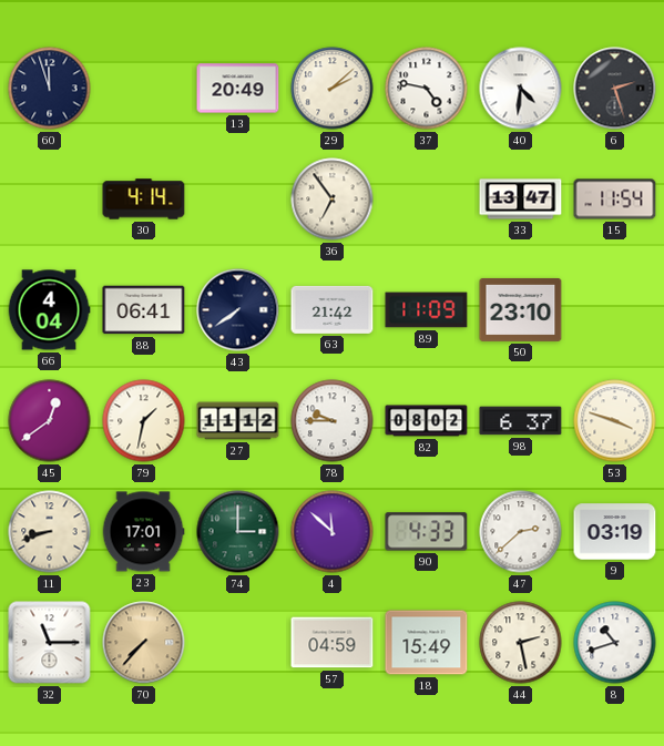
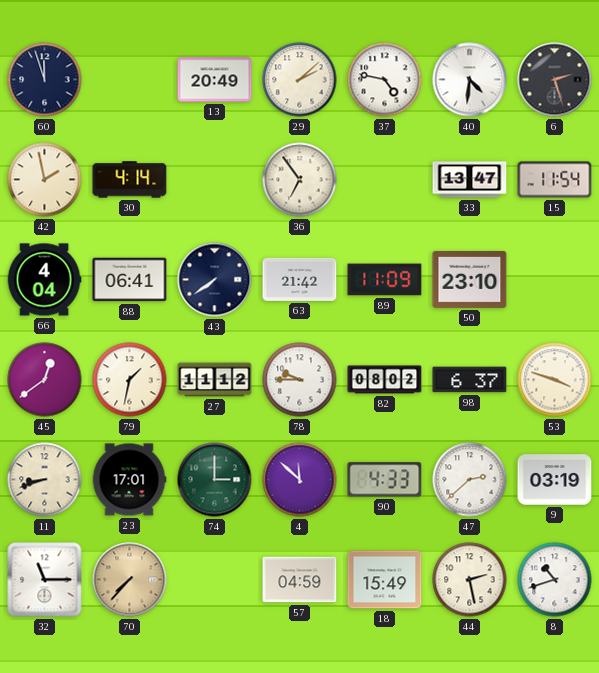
42: none -> 1:58 (45, 180)
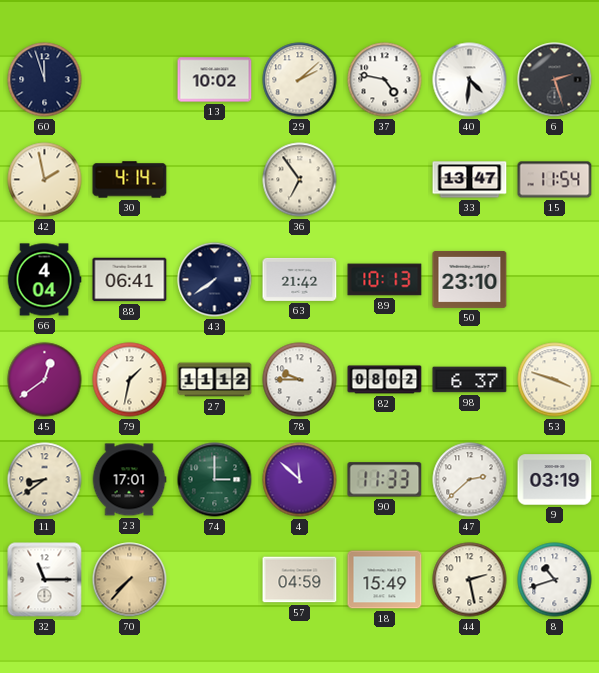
13: 20:49 -> 10:02 (215, 80)
89: 11:09 -> 10:13 (385, 280)
11: 8:42 -> 8:39 (45, 480)
90: 4:33 -> 11:33 (385, 480)
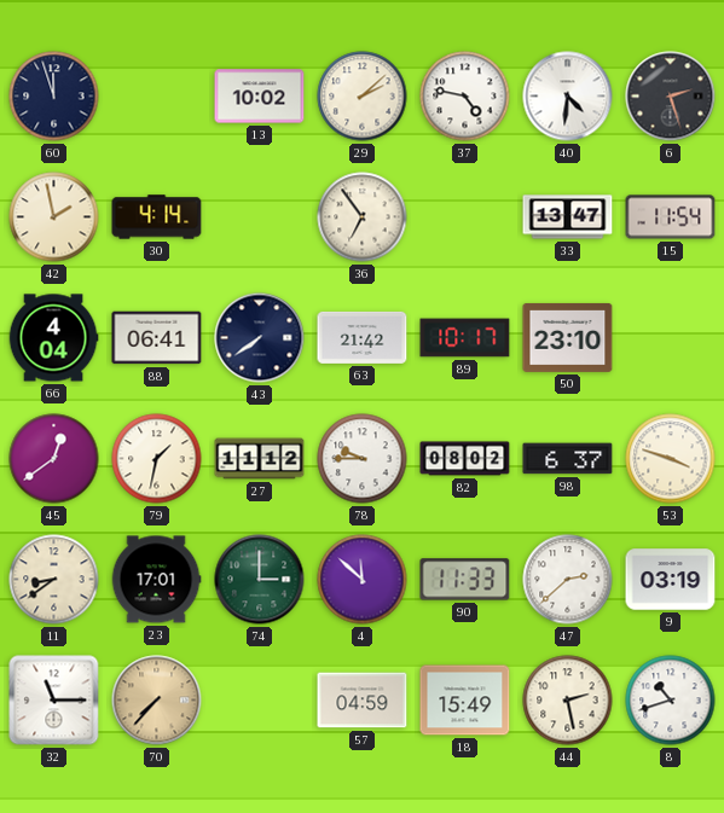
89: 10:13 -> 10:17 (465, 338)
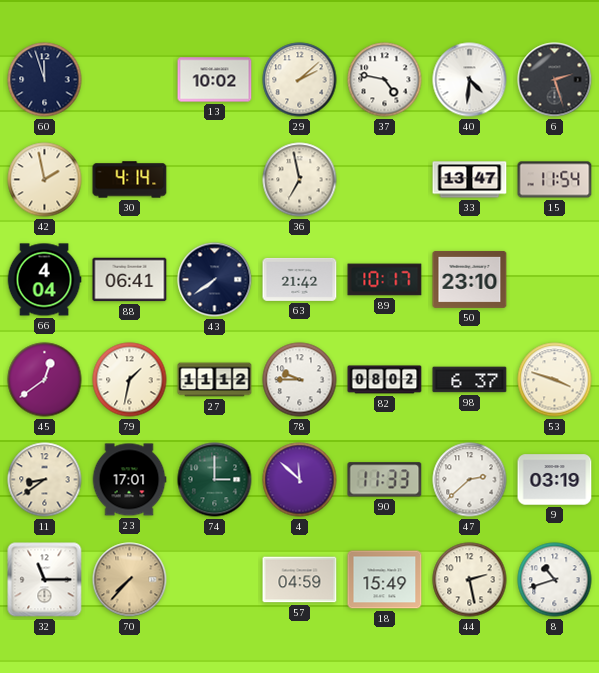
36: 6:54 -> 6:58 (300, 180)
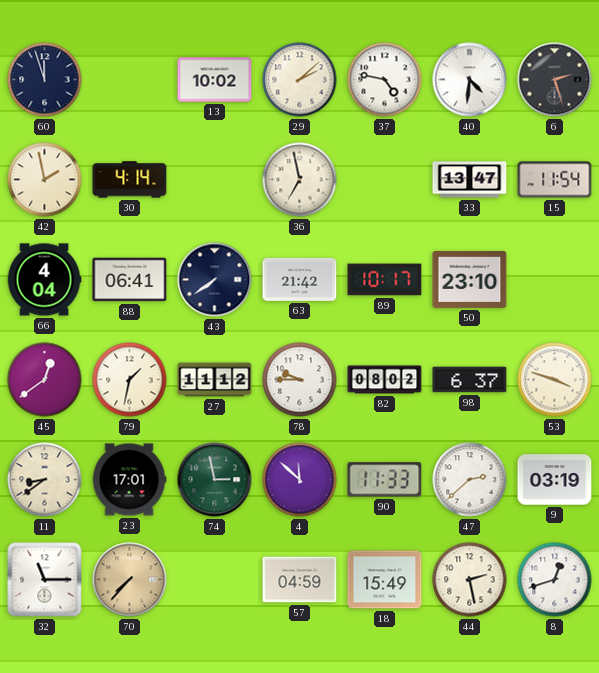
74: 3:00 -> 2:58 (215, 480)
8: 10:42 -> 12:42 (555, 580)
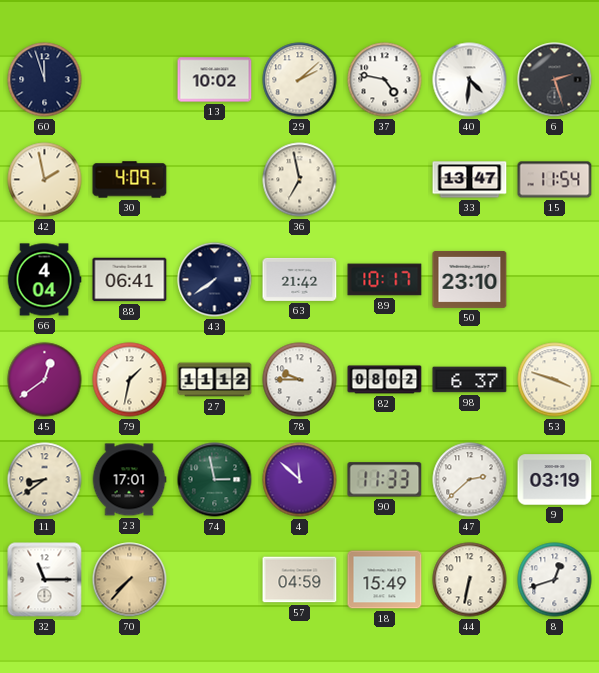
30: 4:14 -> 4:09 (130, 180)
44: 2:28 -> 6:32 (470, 580)
